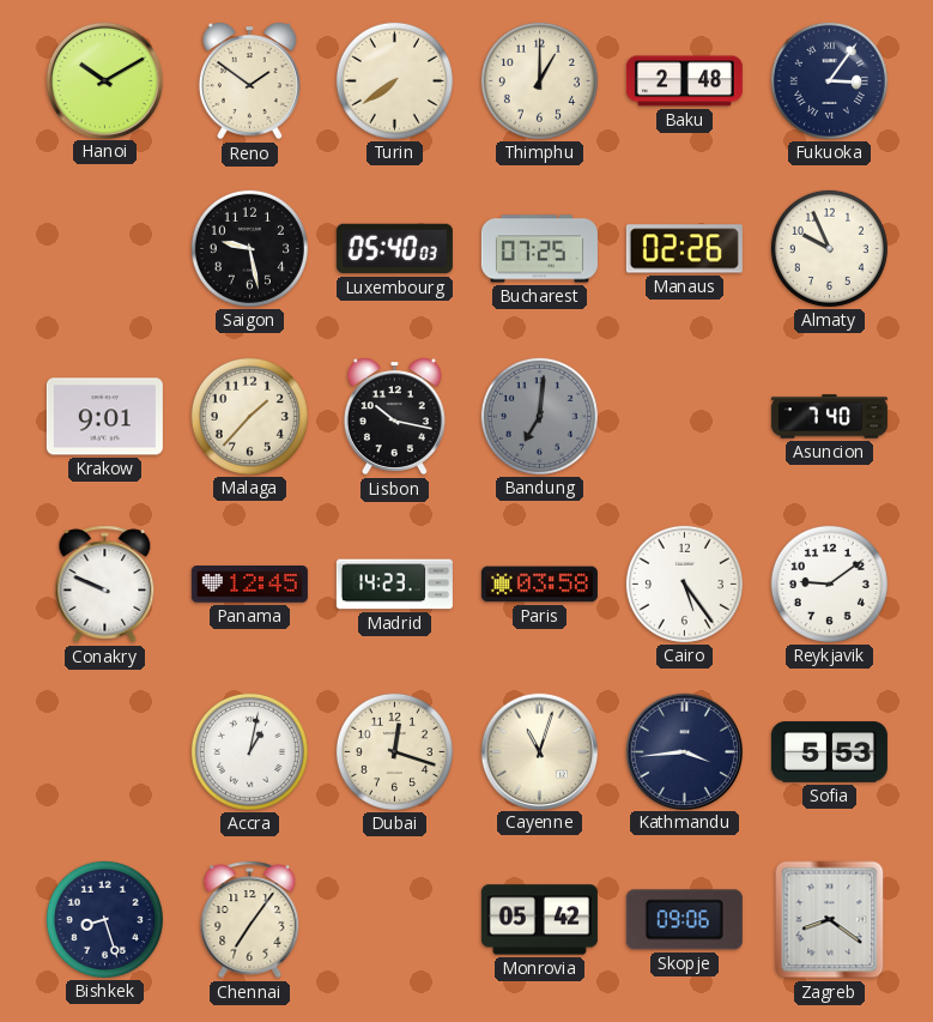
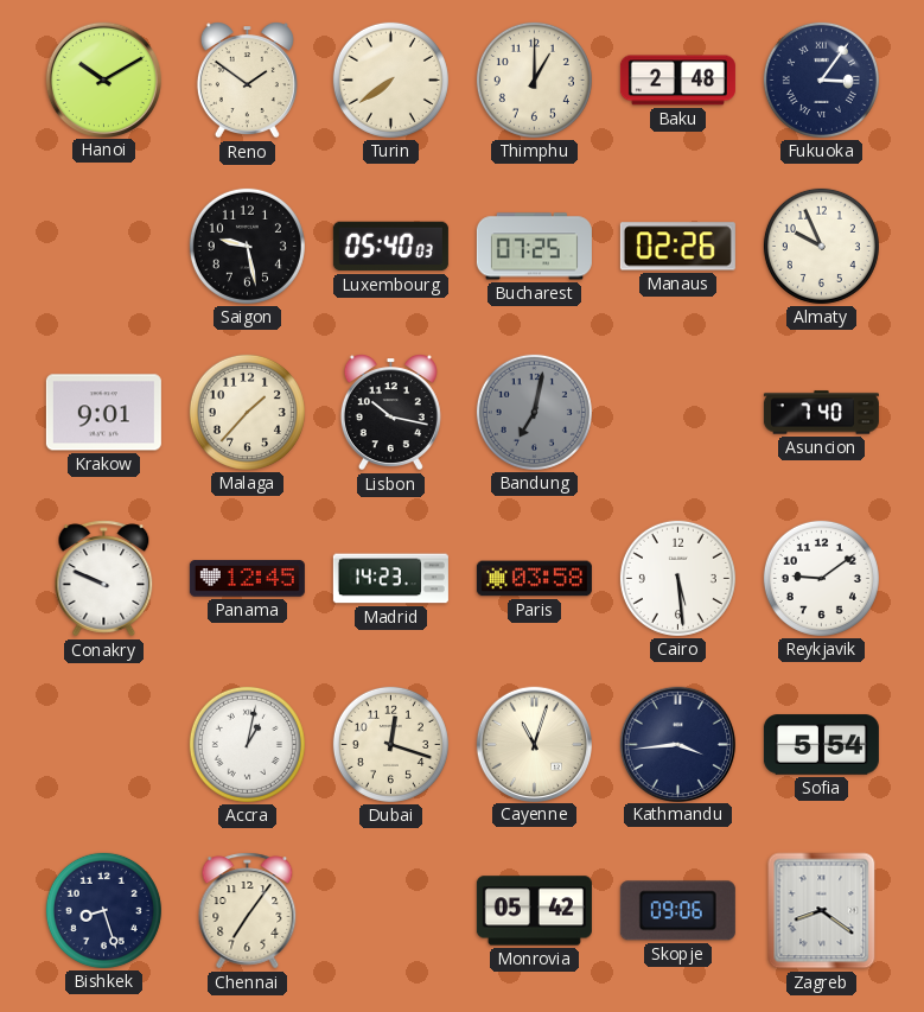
Bandung: 7:01 -> 7:02 (534, 412)
Cairo: 5:24 -> 5:29 (677, 578)
Sofia: 5:53 -> 5:54 (821, 745)
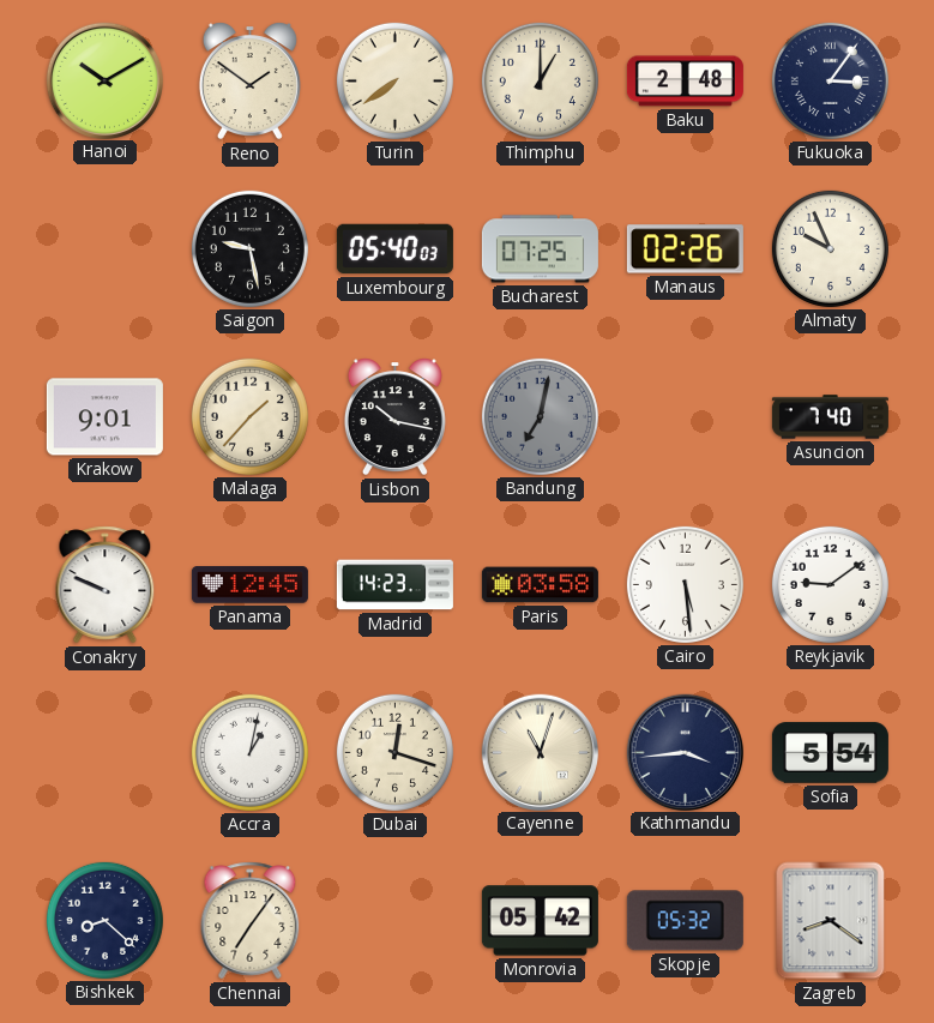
Bishkek: 8:27 -> 8:22 (104, 920)
Skopje: 09:06 -> 05:32 (685, 921)
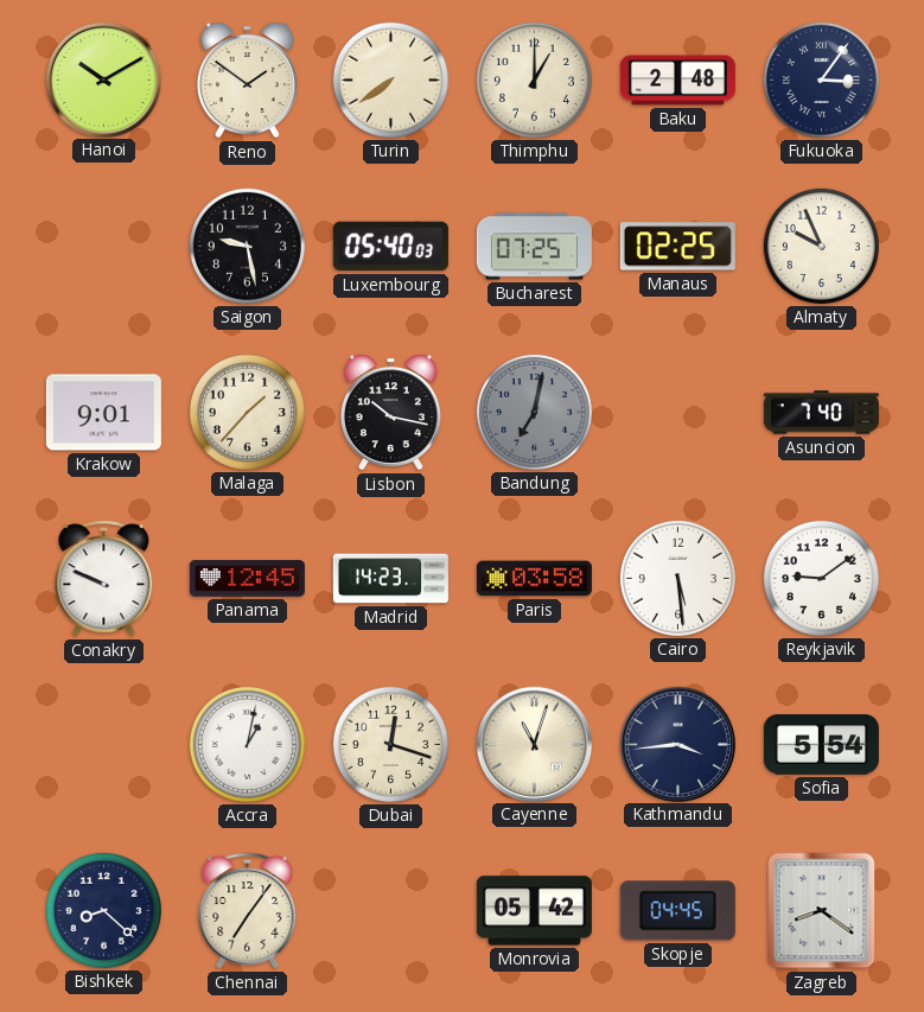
Manaus: 02:26 -> 02:25 (677, 247)
Skopje: 05:32 -> 04:45 (677, 911)
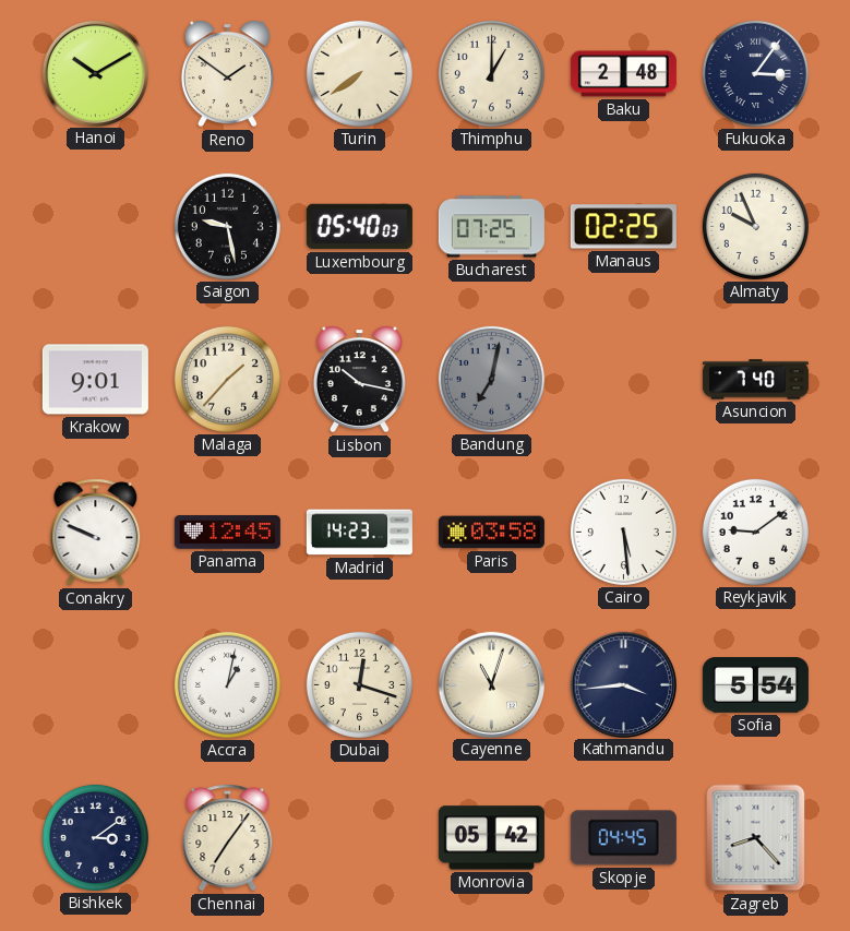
Bishkek: 8:22 -> 3:09 (95, 837)
Zagreb: 8:21 -> 8:23 (756, 838)
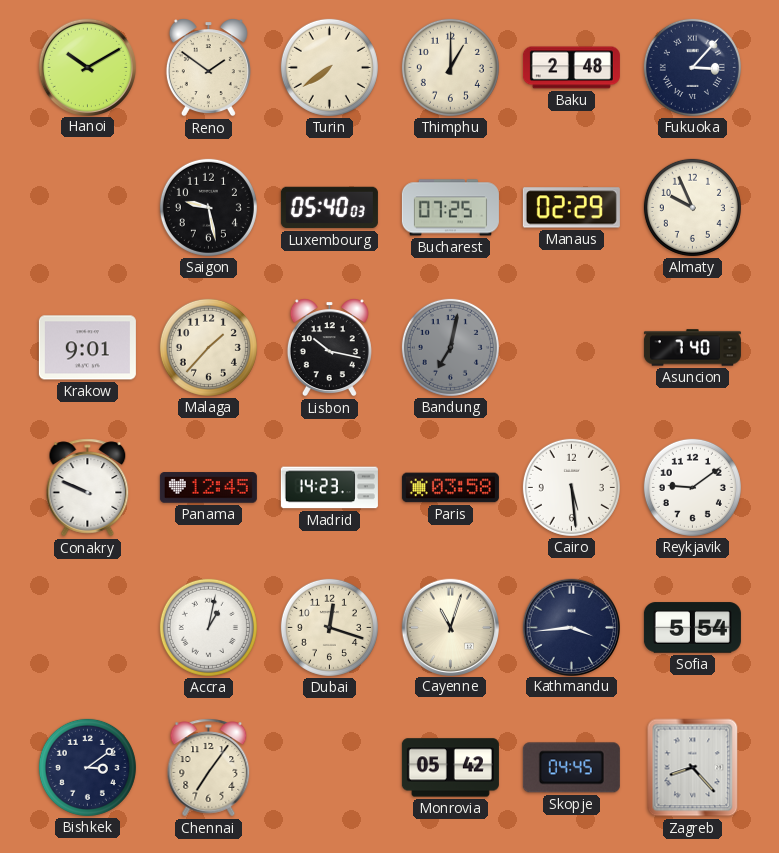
Fukuoka: 3:06 -> 3:07 (692, 67)
Manaus: 02:25 -> 02:29 (571, 208)
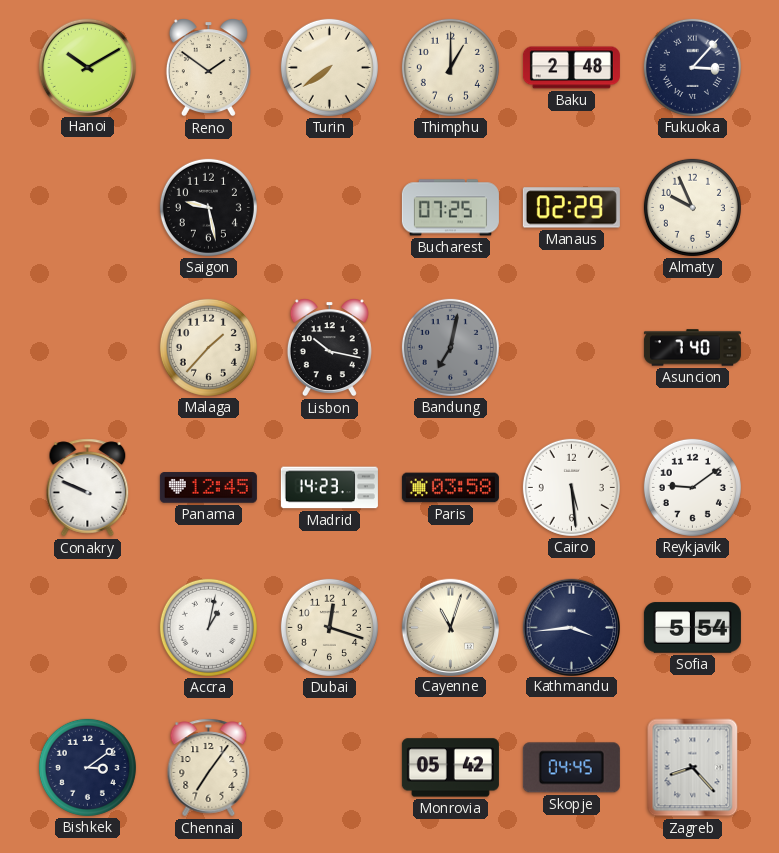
Luxembourg: 05:40 -> none (329, 208)
Krakow: 9:01 -> none (87, 348)
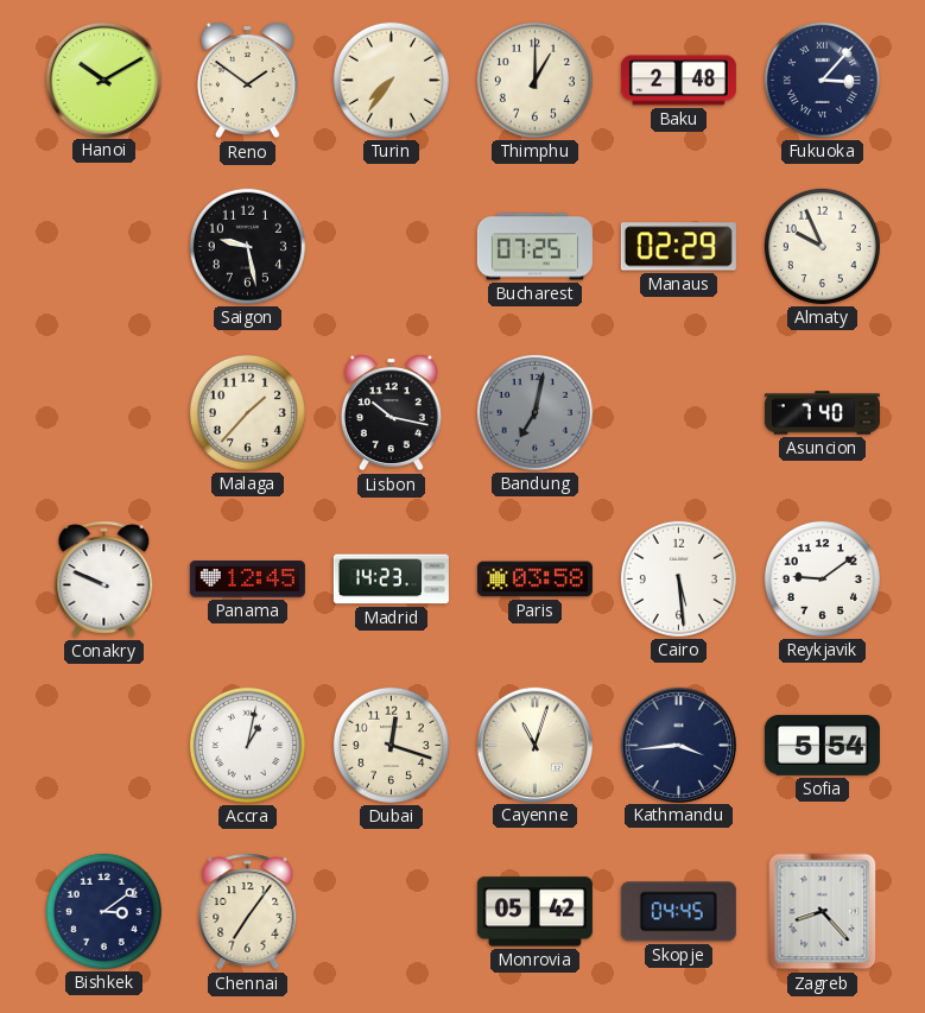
Turin: 7:39 -> 7:36 (391, 80)
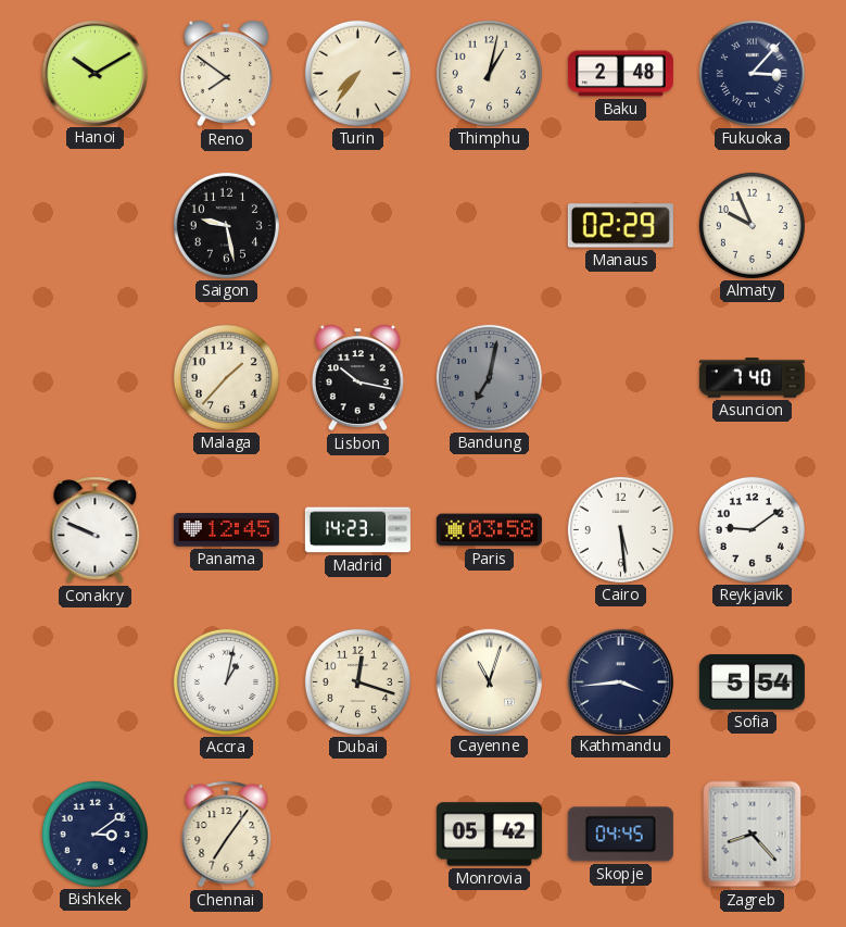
Reno: 1:51 -> 7:51 (226, 74)
Thimphu: 1:00 -> 1:02 (489, 73)
Bucharest: 07:25 -> none (534, 247)
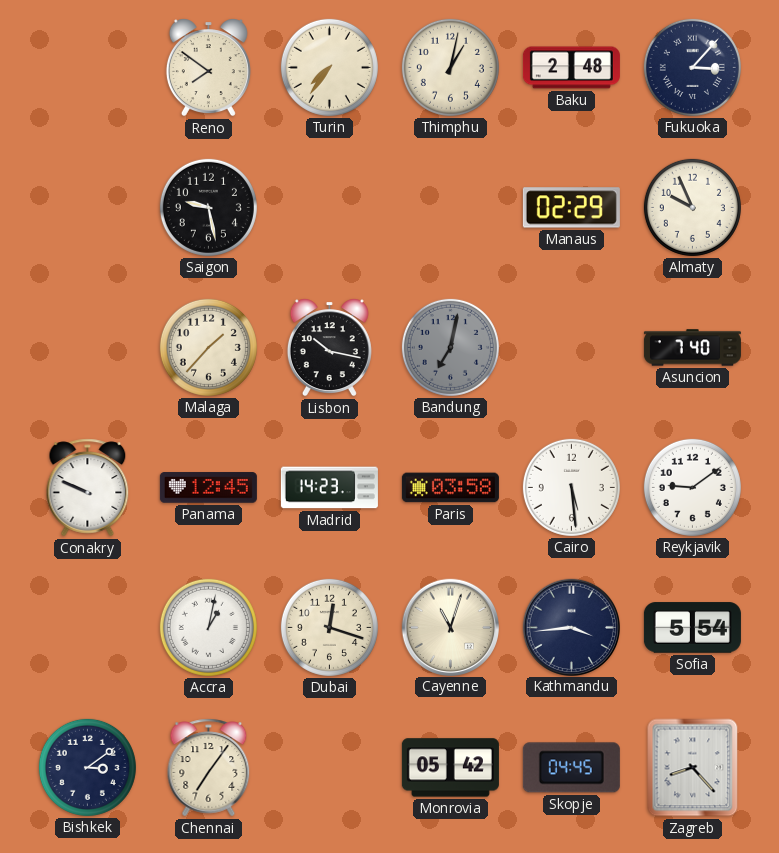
Hanoi: 10:10 -> none (94, 73)
